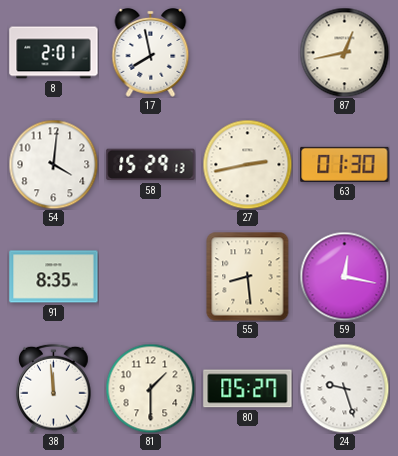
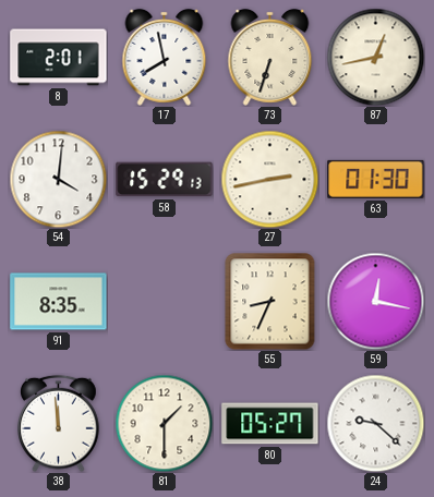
73: none -> 6:33 (270, 57)
55: 8:29 -> 8:34 (270, 301)
24: 9:27 -> 9:22 (375, 423)
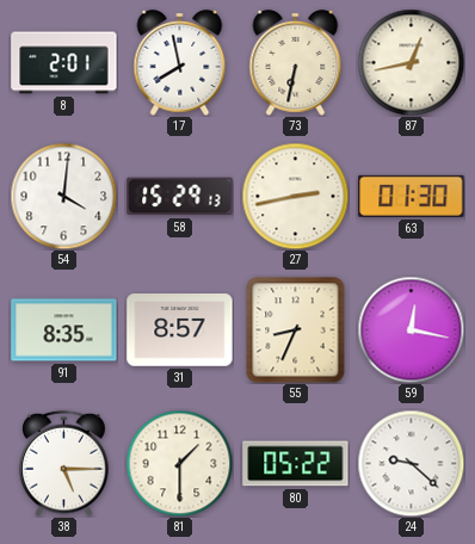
73: 6:33 -> 6:32 (296, 62)
31: none -> 8:57 (180, 330)
38: 11:59 -> 5:15 (64, 463)
80: 05:27 -> 05:22 (296, 464)
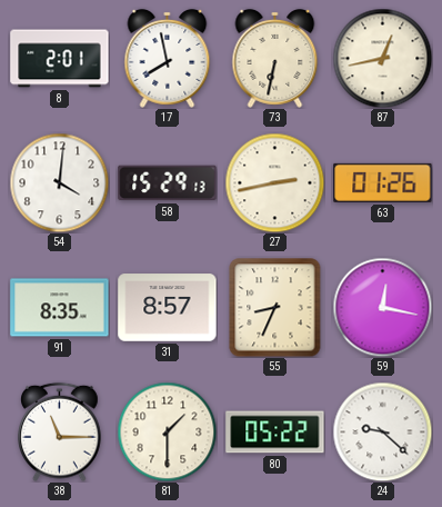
63: 01:30 -> 01:26 (383, 182)
38: 5:15 -> 11:15 (60, 431)
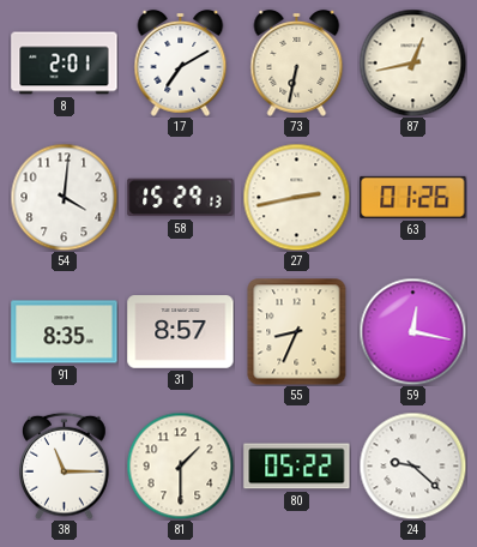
17: 7:58 -> 7:10 (181, 62)
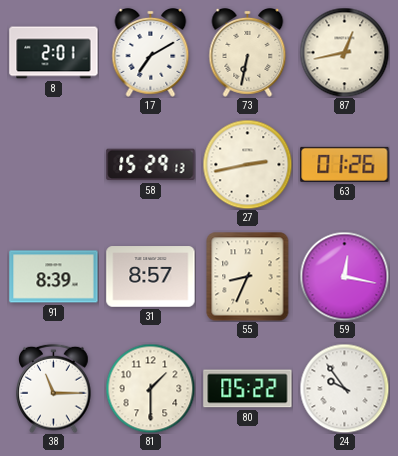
54: 4:01 -> none (64, 197)
91: 8:35 -> 8:39 (54, 277)
24: 9:22 -> 9:54 (344, 388)
